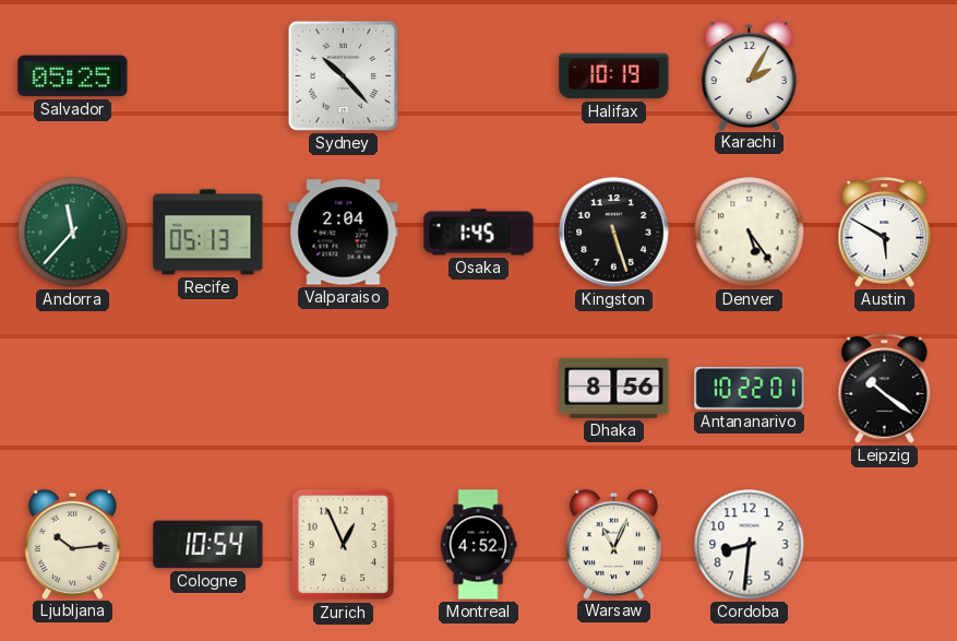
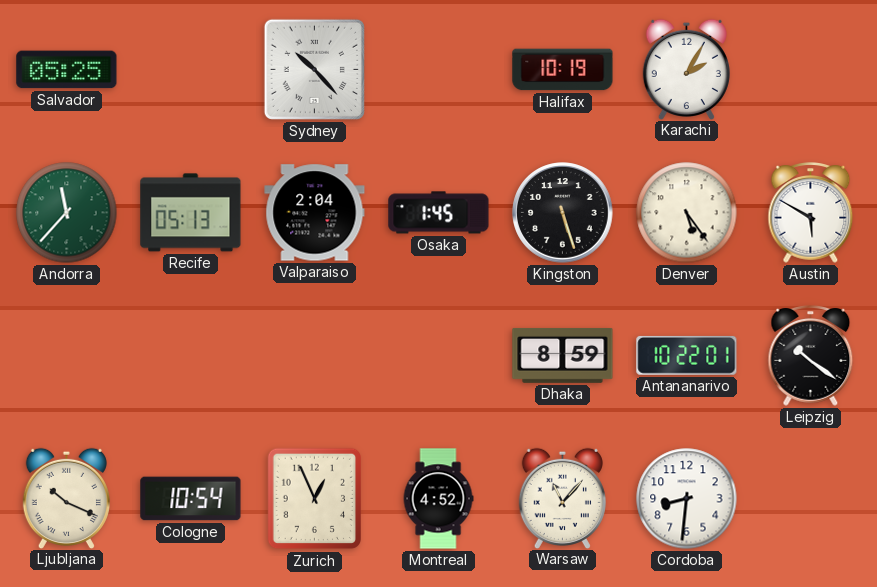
Dhaka: 8:56 -> 8:59 (563, 355)
Ljubljana: 10:14 -> 10:19 (66, 498)
Warsaw: 11:04 -> 11:07 (562, 498)
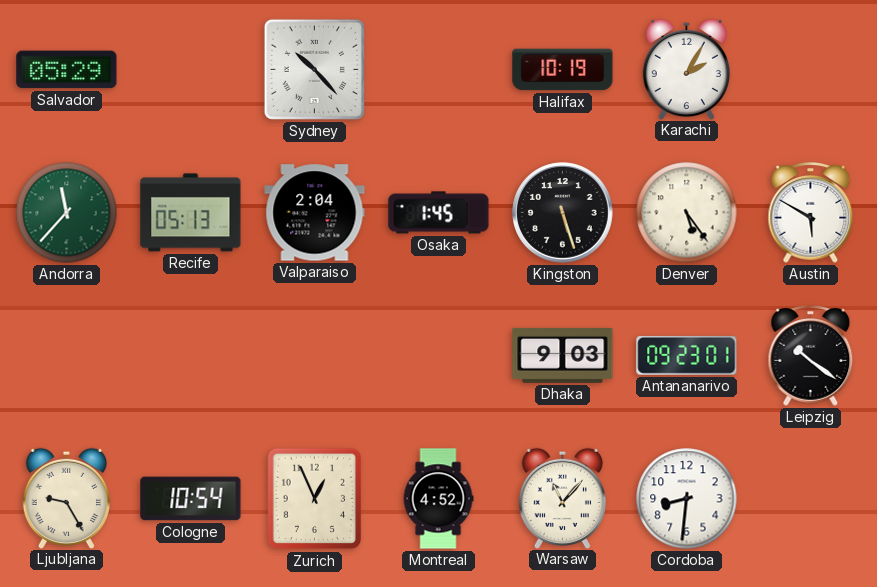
Salvador: 05:25 -> 05:29 (67, 70)
Dhaka: 8:59 -> 9:03 (563, 355)
Antananarivo: 10:22 -> 09:23 (687, 355)
Ljubljana: 10:19 -> 9:25 (66, 498)
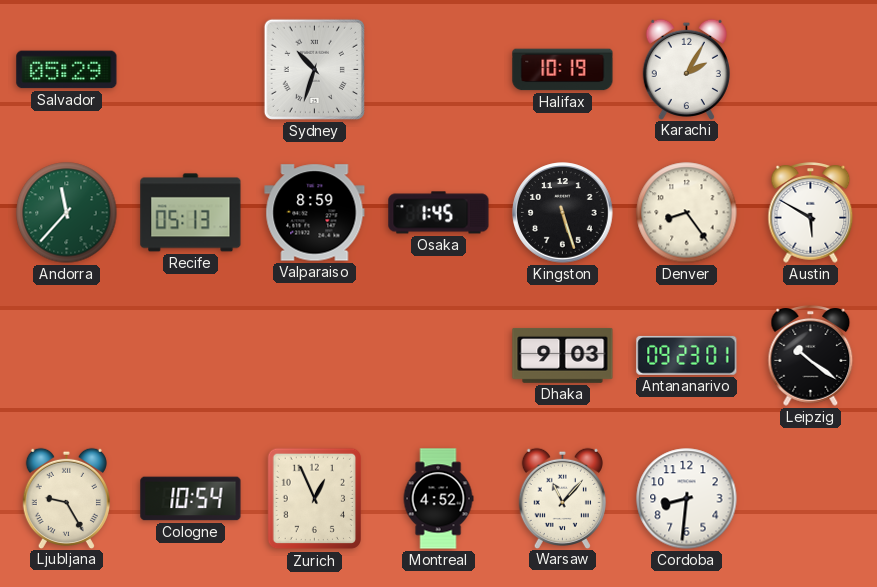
Sydney: 10:23 -> 10:33 (314, 69)
Valparaiso: 2:04 -> 8:59 (315, 213)
Denver: 5:24 -> 8:24 (687, 213)
